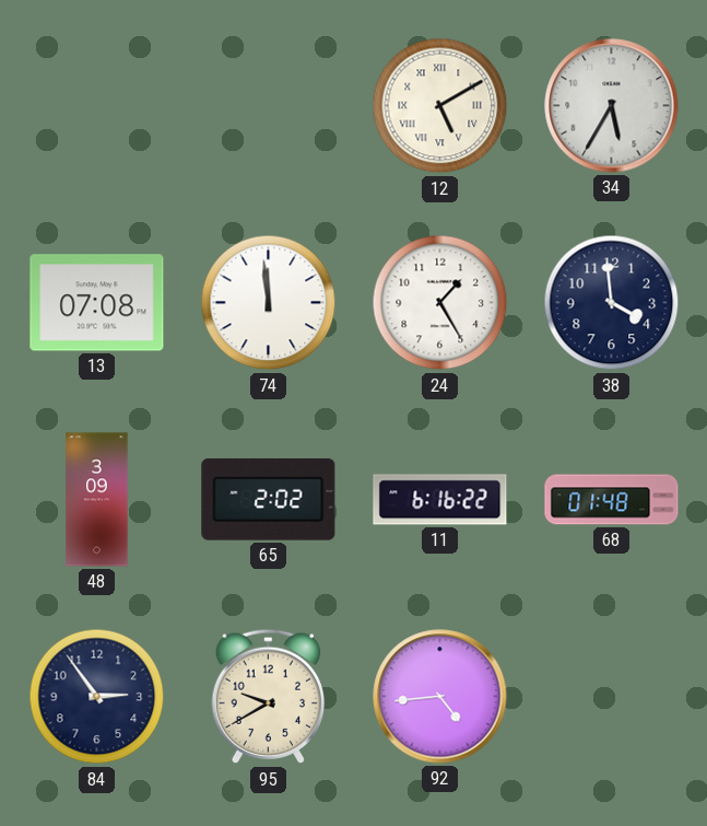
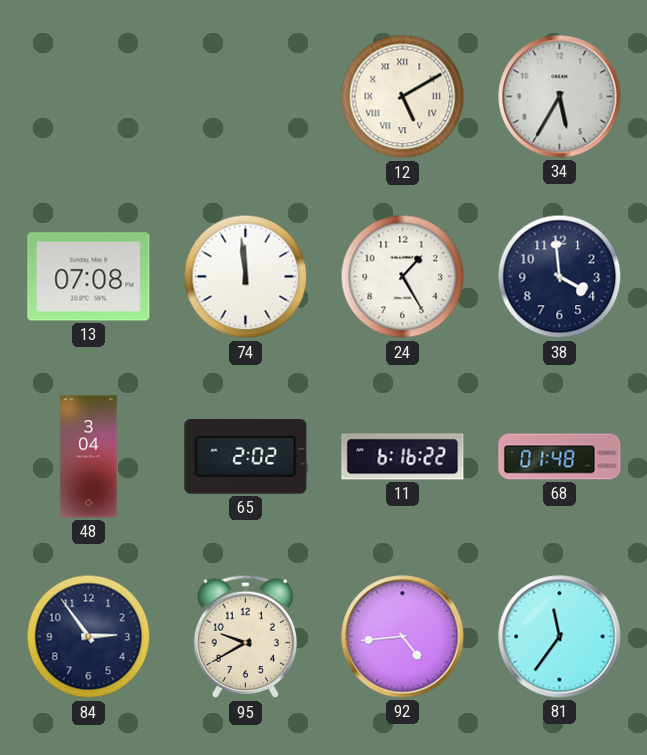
48: 3:09 -> 3:04 (89, 457)
81: none -> 11:36 (560, 637)
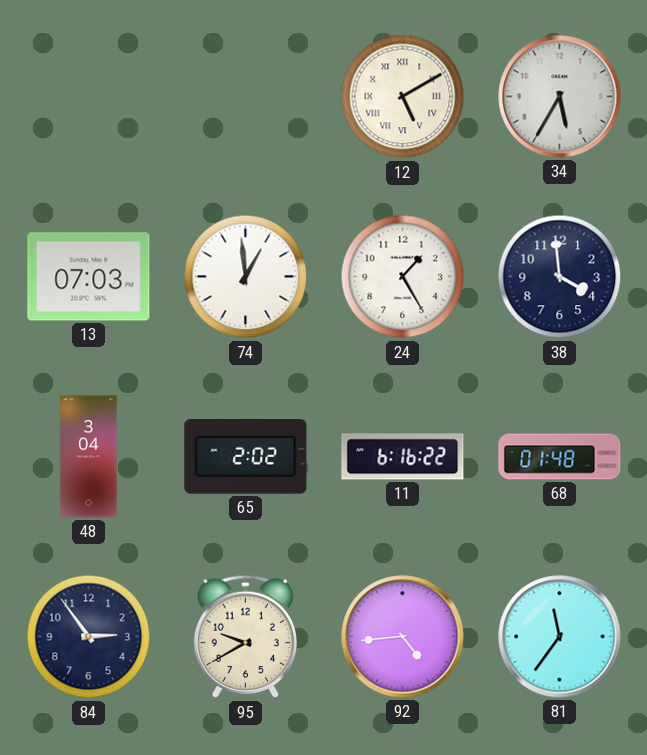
13: 07:08 -> 07:03 (89, 277)
74: 11:59 -> 12:59 (246, 277)
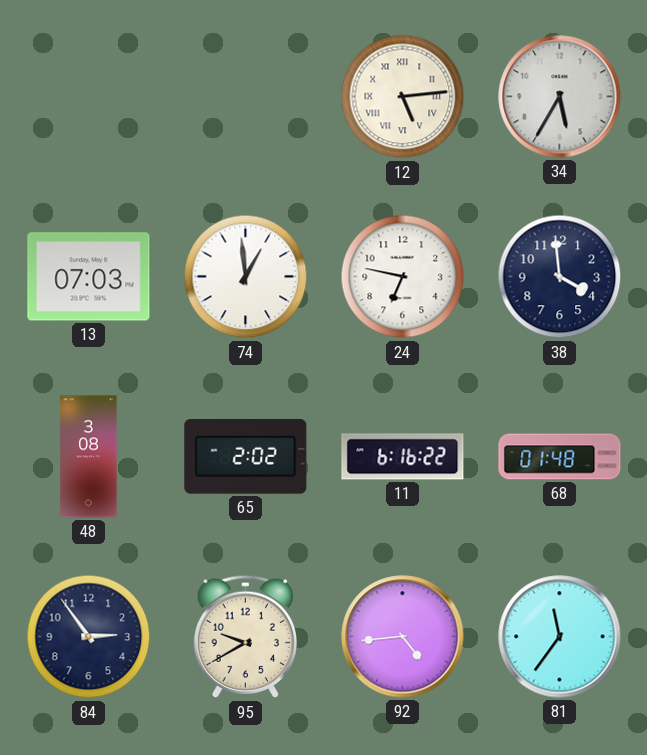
12: 5:10 -> 5:14 (403, 97)
24: 1:25 -> 6:47 (403, 277)
48: 3:04 -> 3:08 (89, 457)
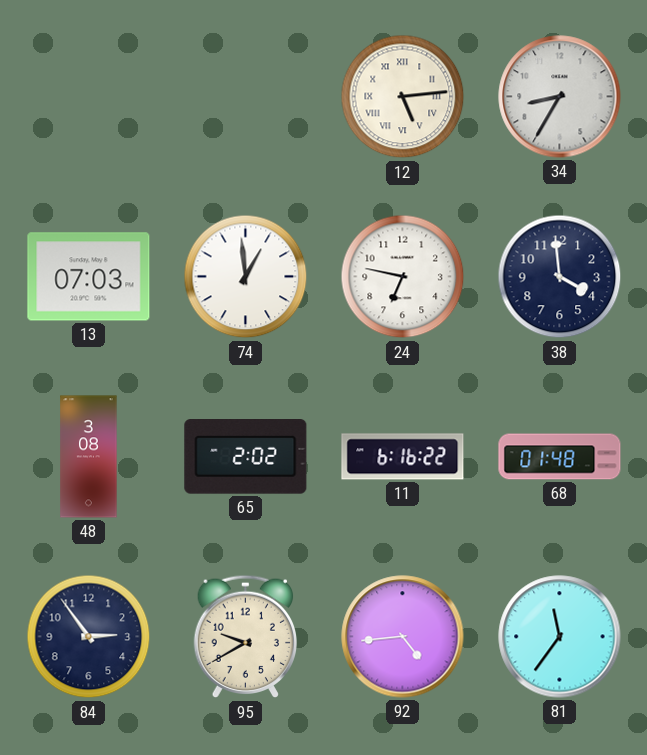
34: 5:35 -> 8:35 (560, 97)
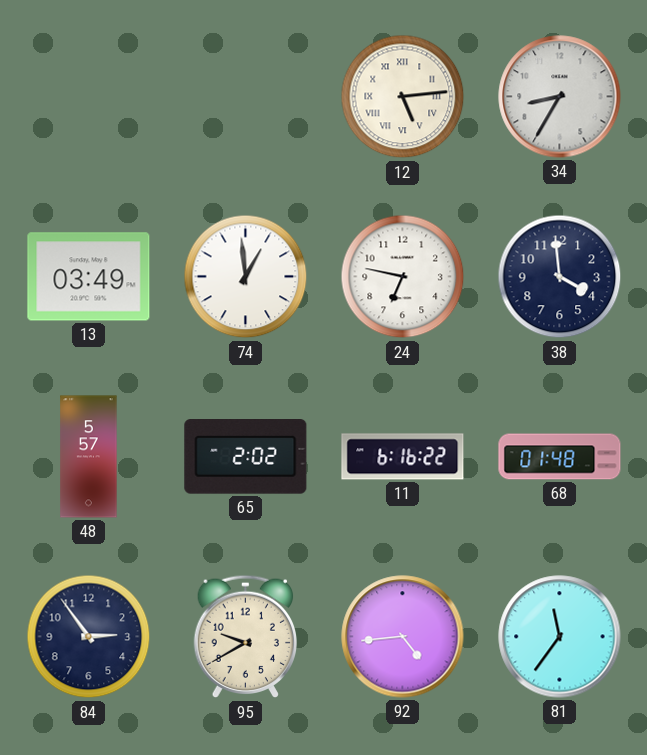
13: 07:03 -> 03:49 (89, 277)
48: 3:08 -> 5:57 (89, 457)
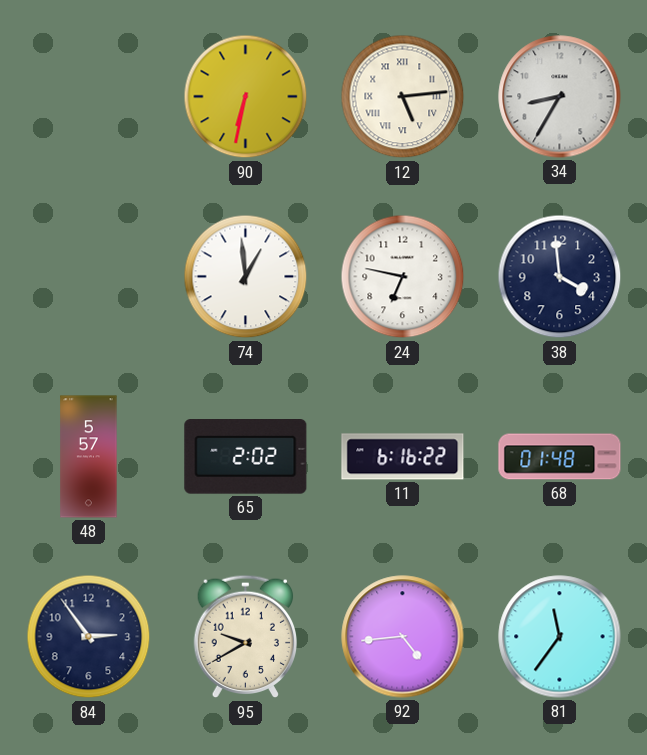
90: none -> 6:32 (246, 97)
13: 03:49 -> none (89, 277)
